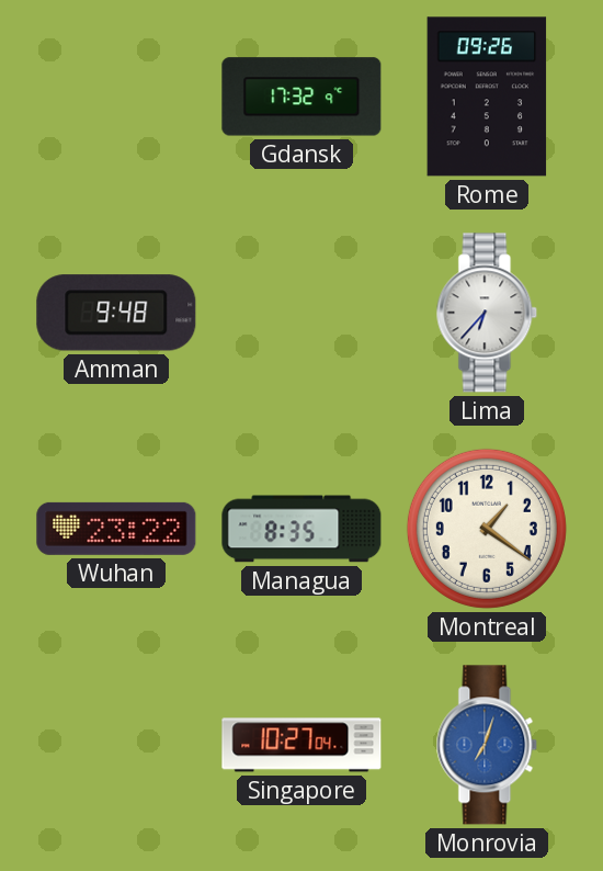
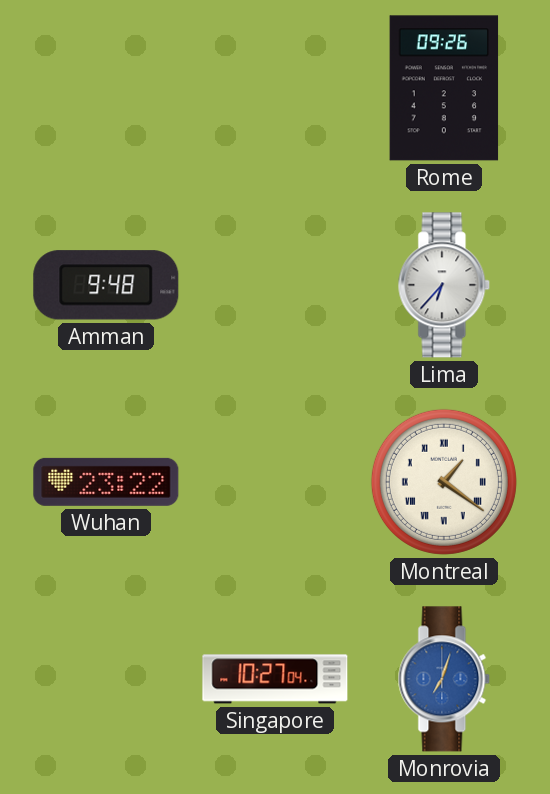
Gdansk: 17:32 -> none (301, 97)
Managua: 8:35 -> none (301, 529)
Montreal numerals: Arabic -> Roman (444, 482)
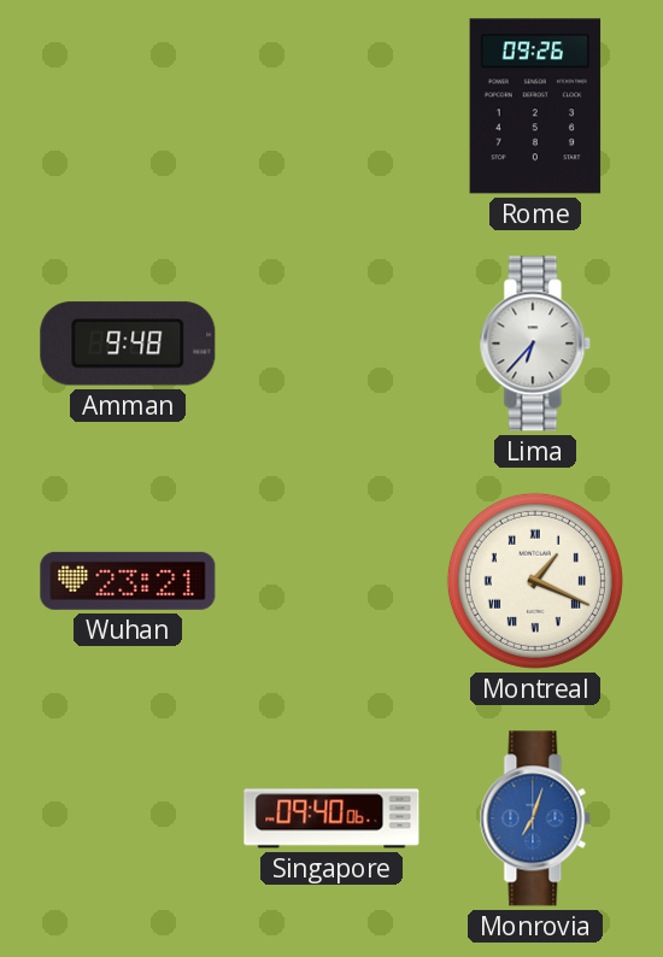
Wuhan: 23:22 -> 23:21 (128, 581)
Montreal: 1:21 -> 1:19 (535, 581)
Singapore: 10:27 -> 09:40 (331, 818)
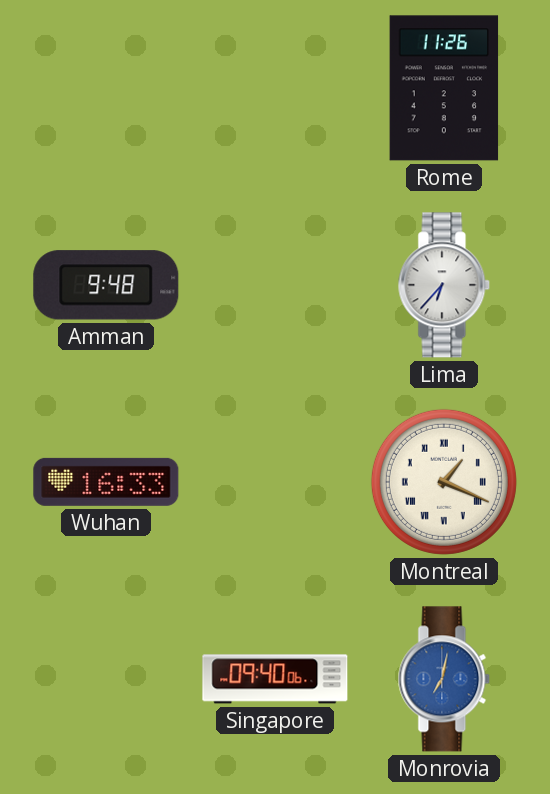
Rome: 09:26 -> 11:26 (444, 88)
Wuhan: 23:21 -> 16:33 (106, 482)
Monrovia: 7:03 -> 7:02 (444, 679)
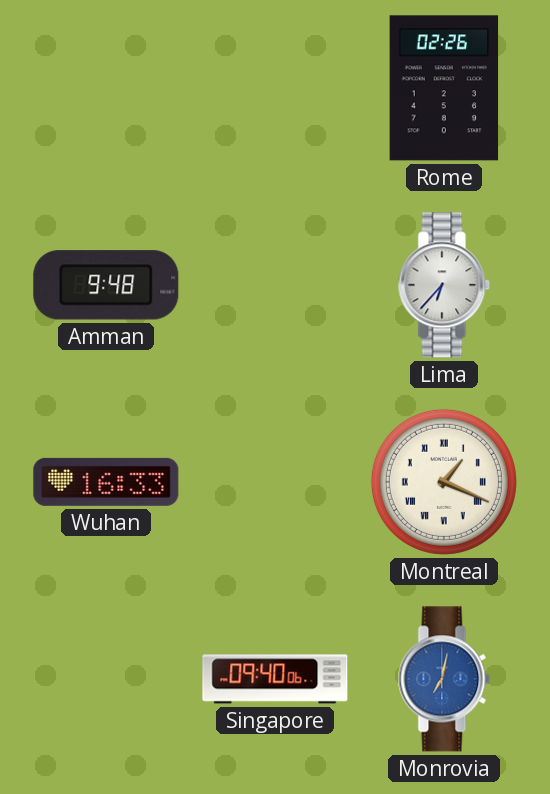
Rome: 11:26 -> 02:26 (444, 88)
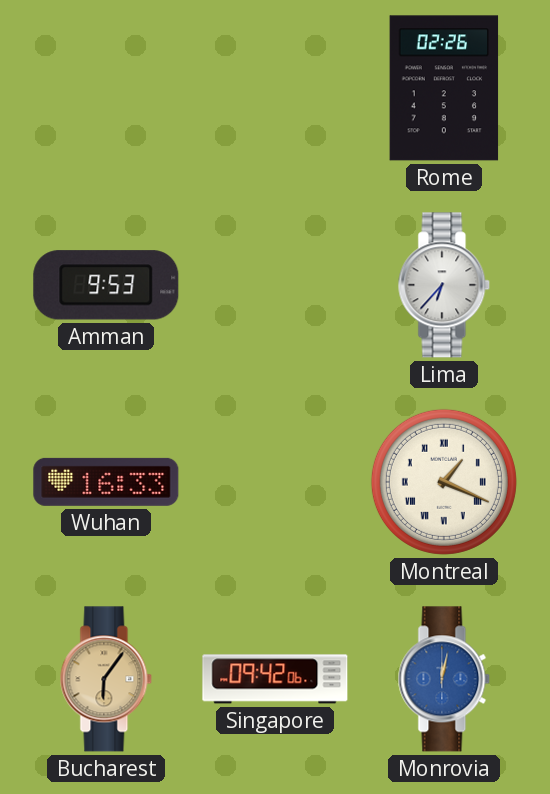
Amman: 9:48 -> 9:53 (106, 285)
Bucharest: none -> 6:06 (106, 679)
Singapore: 09:40 -> 09:42 (275, 679)
Monrovia: 7:02 -> 12:02 (444, 679)
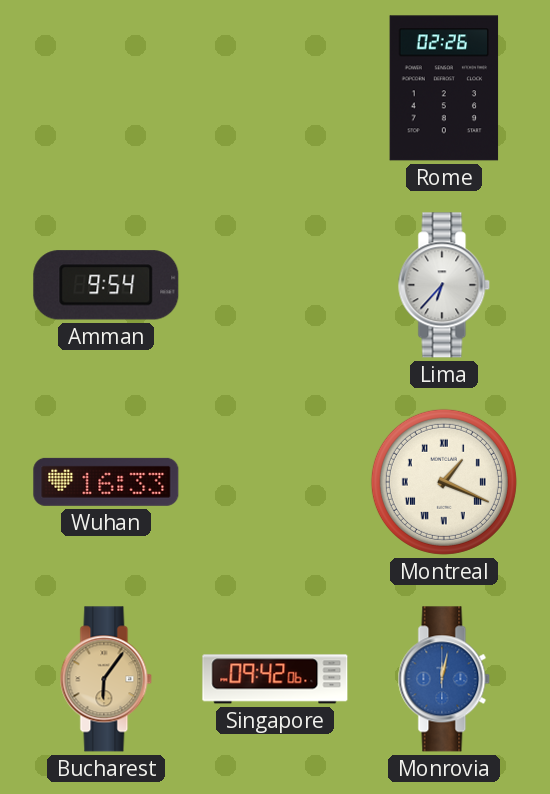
Amman: 9:53 -> 9:54 (106, 285)
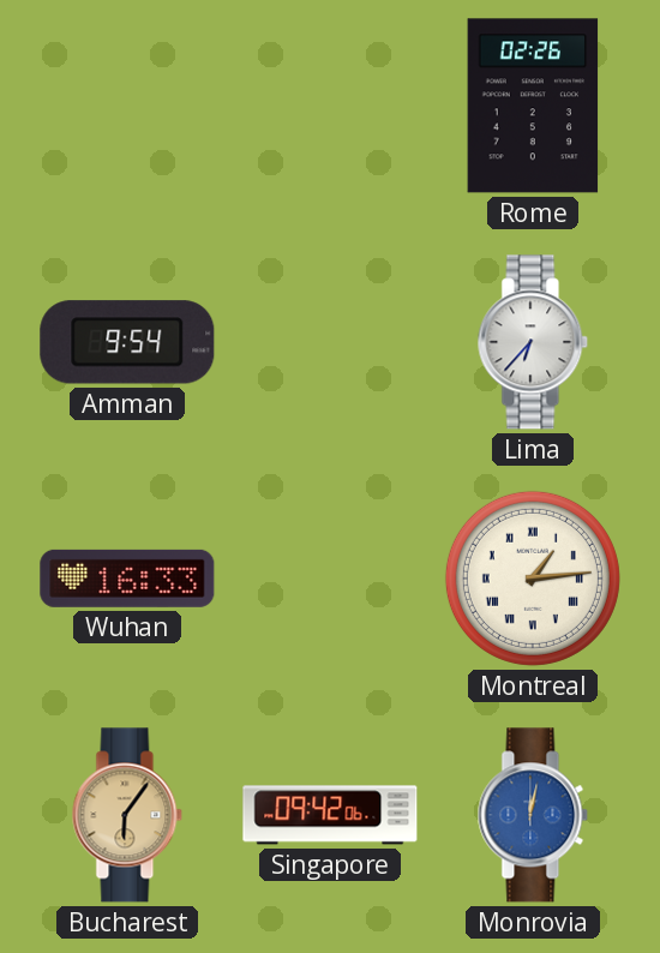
Montreal: 1:19 -> 1:14 (533, 579)
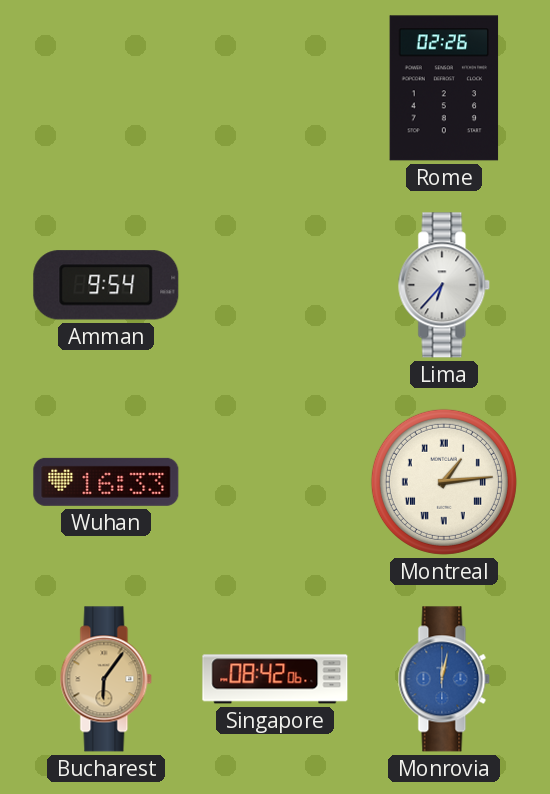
Singapore: 09:42 -> 08:42 (275, 679)
